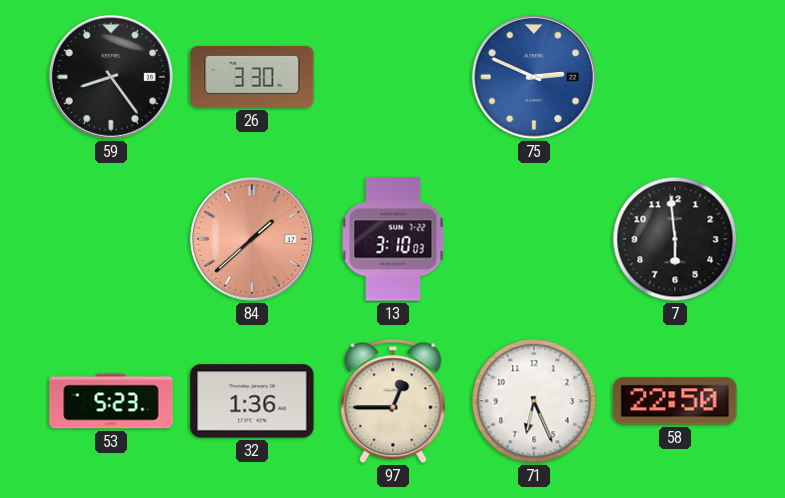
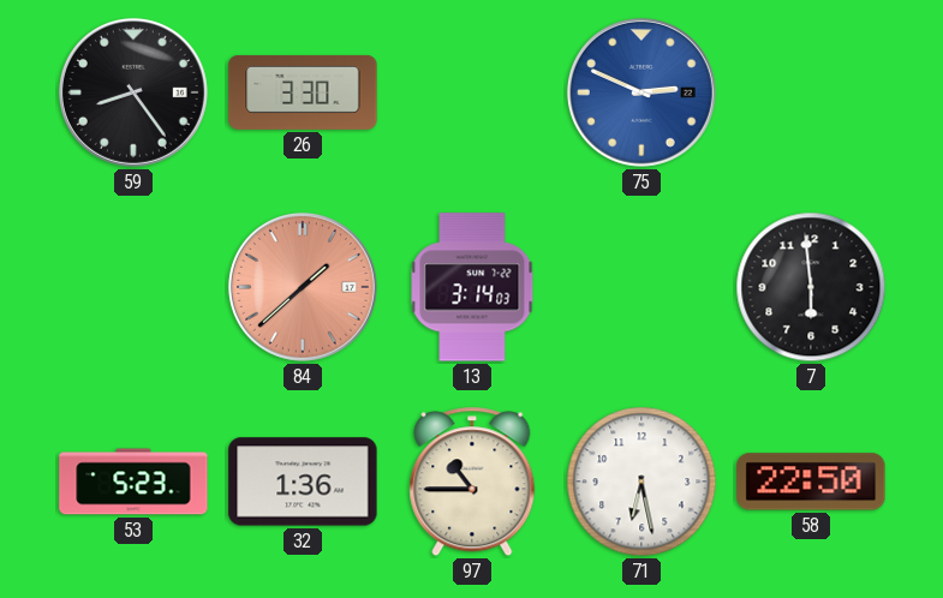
13: 3:10 -> 3:14 (472, 287)
97: 12:45 -> 10:45 (472, 482)
71: 6:26 -> 6:28 (641, 482)
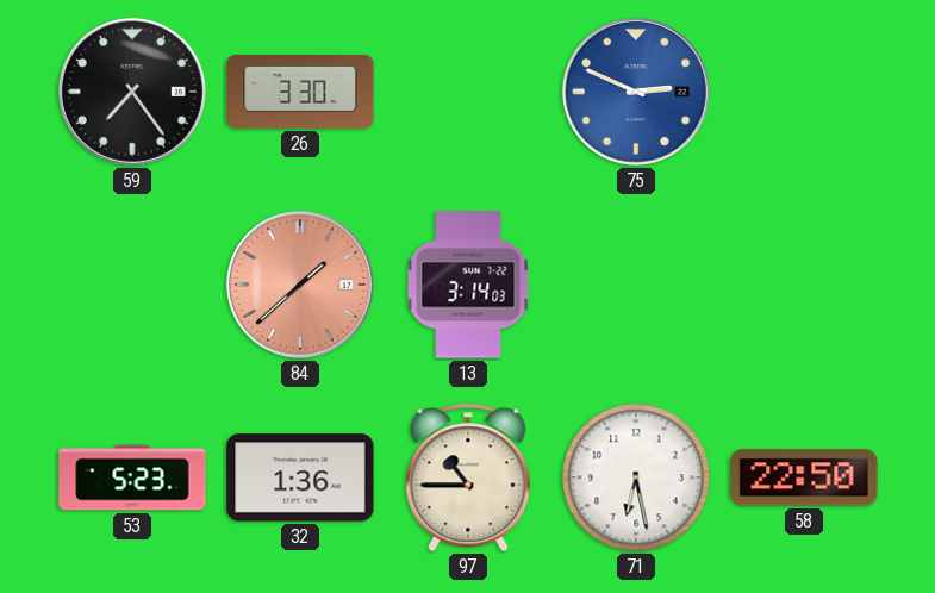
59: 8:24 -> 7:24 (132, 92)
7: 5:59 -> none (811, 287)
